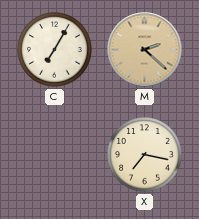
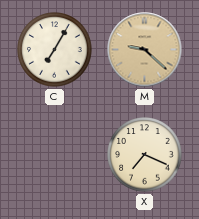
M: 2:22 -> 9:22 (145, 50)
X: 7:17 -> 7:19 (145, 155)
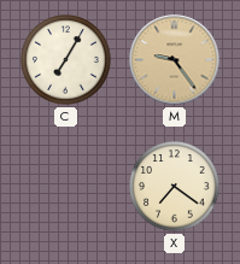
M: 9:22 -> 9:24 (175, 60)
X: 7:19 -> 7:21 (175, 187)
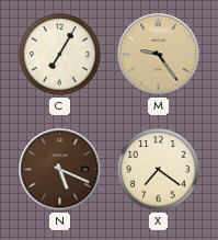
N: none -> 5:19 (60, 170)
